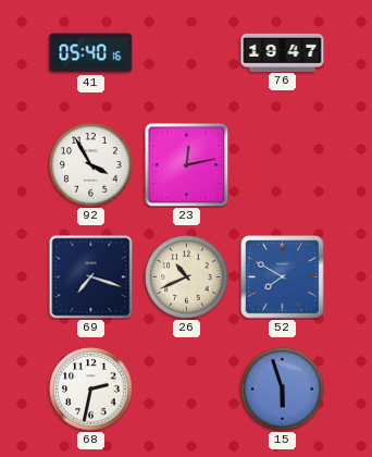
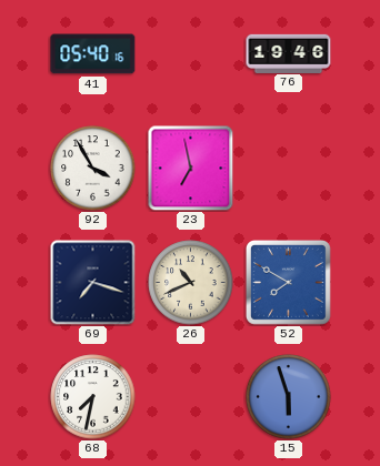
76: 19:47 -> 19:46 (289, 53)
23: 12:13 -> 6:58 (190, 168)
68: 2:32 -> 7:32 (93, 397)
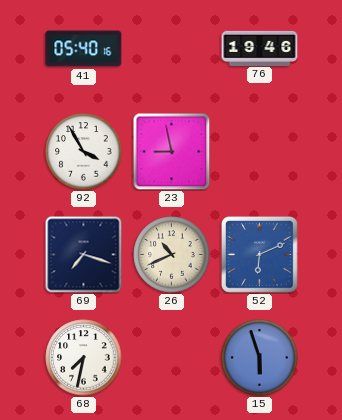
23: 6:58 -> 8:58 (171, 151)
52: 7:50 -> 6:11 (260, 255)
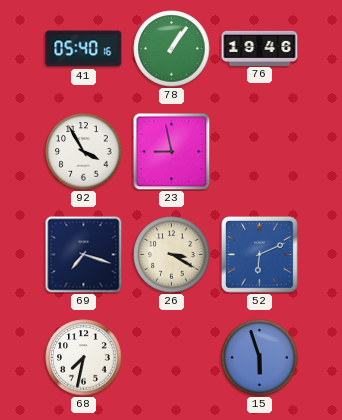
78: none -> 1:06 (172, 49)
26: 10:41 -> 3:20 (172, 255)
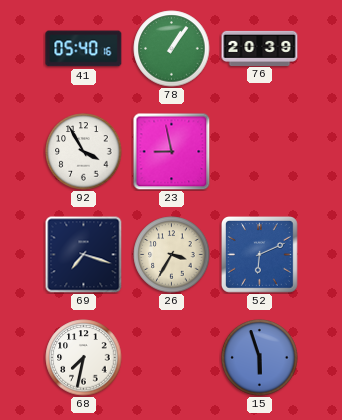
76: 19:46 -> 20:39 (260, 48)
26: 3:20 -> 3:35 (172, 255)
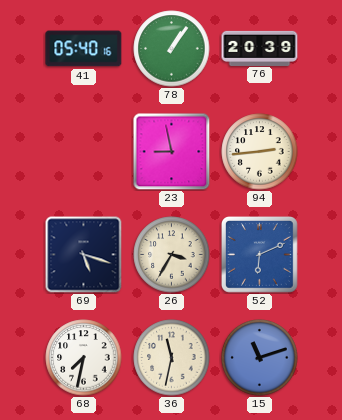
92: 3:55 -> none (84, 152)
94: none -> 2:44 (260, 152)
69: 7:18 -> 5:18 (84, 255)
36: none -> 11:32 (172, 358)
15: 5:57 -> 11:12 (260, 358)
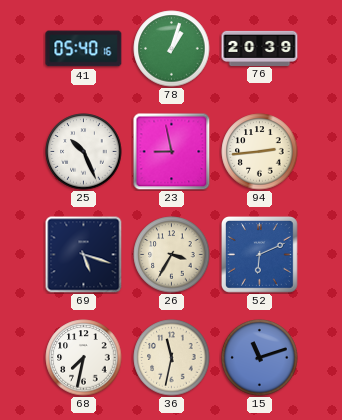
78: 1:06 -> 1:03 (172, 49)
25: none -> 10:26 (84, 152)
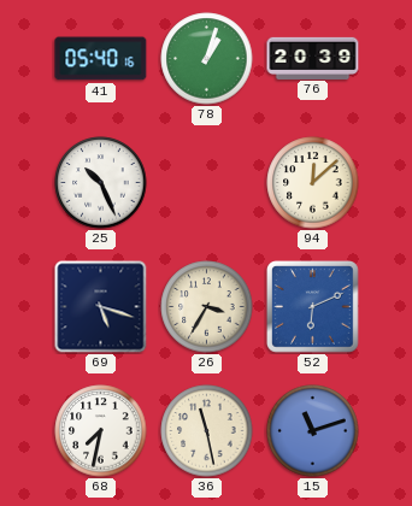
23: 8:58 -> none (171, 151)
94: 2:44 -> 12:08 (313, 183)
36: 11:32 -> 11:28 (207, 431)
